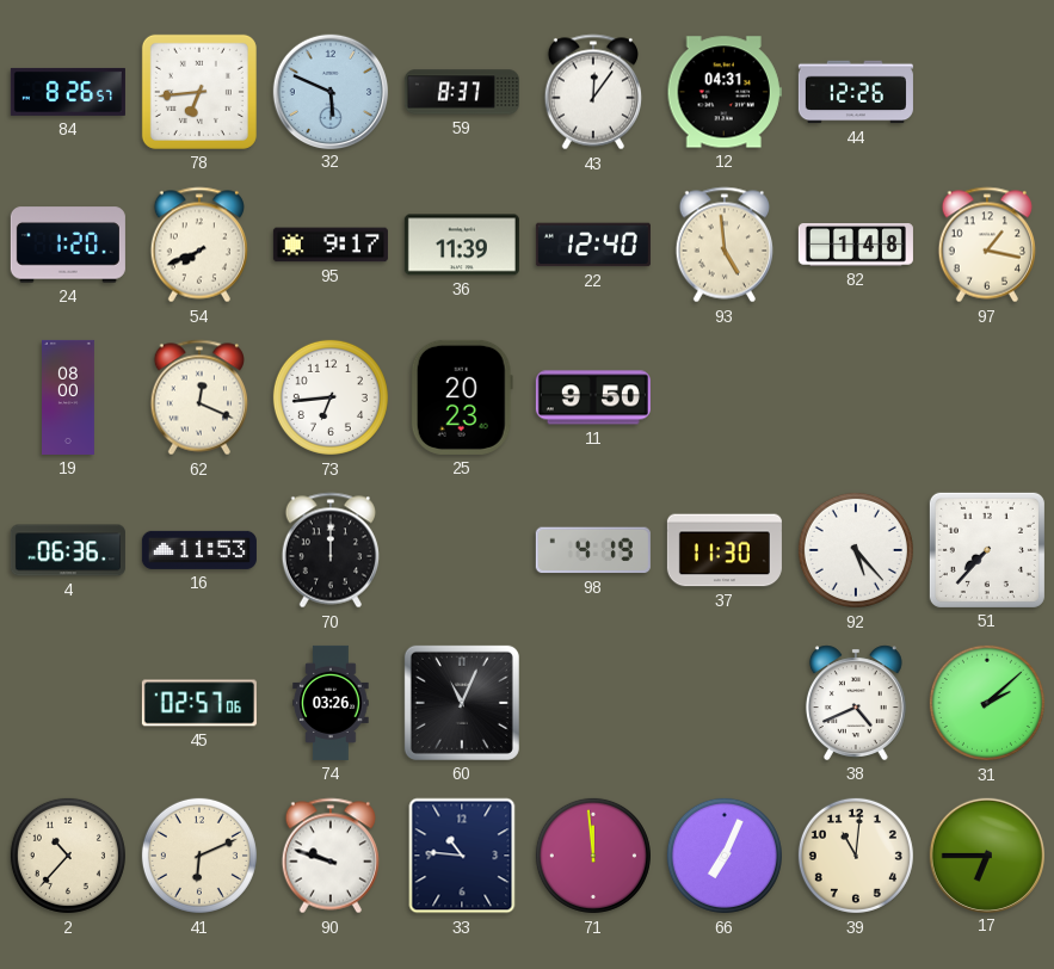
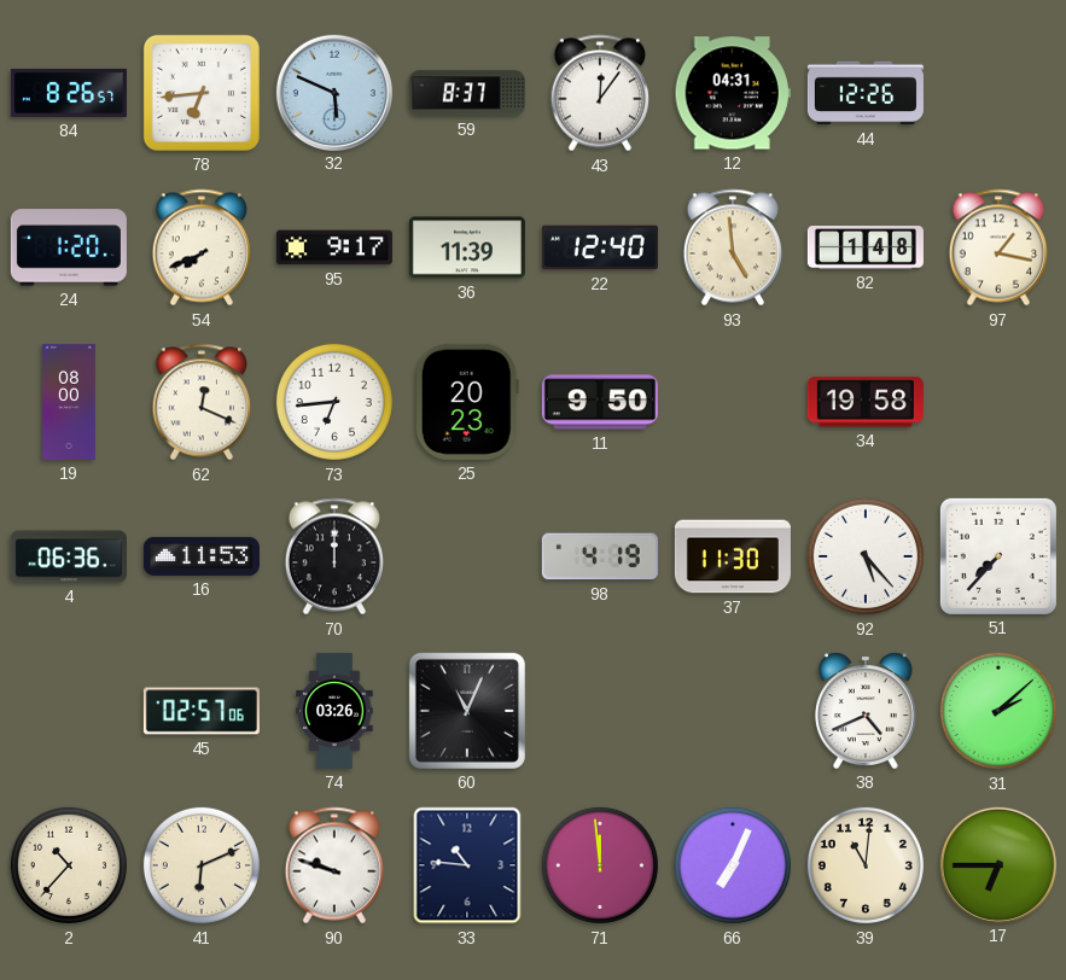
34: none -> 19:58 (866, 402)
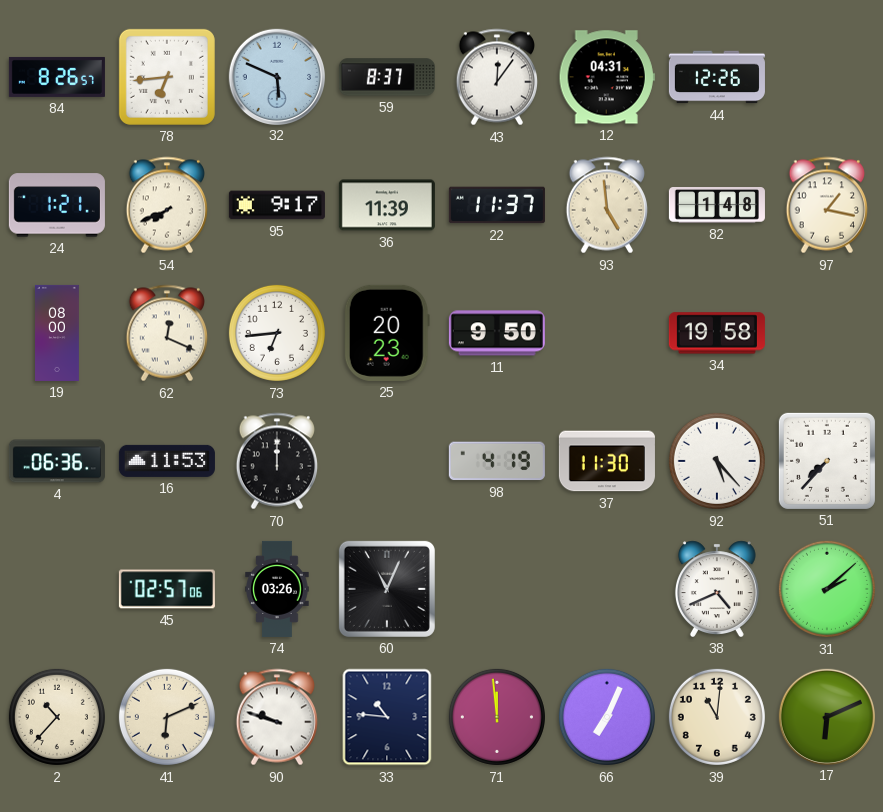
24: 1:20 -> 1:21 (57, 205)
22: 12:40 -> 11:37 (497, 205)
17: 6:45 -> 6:11 (826, 716)
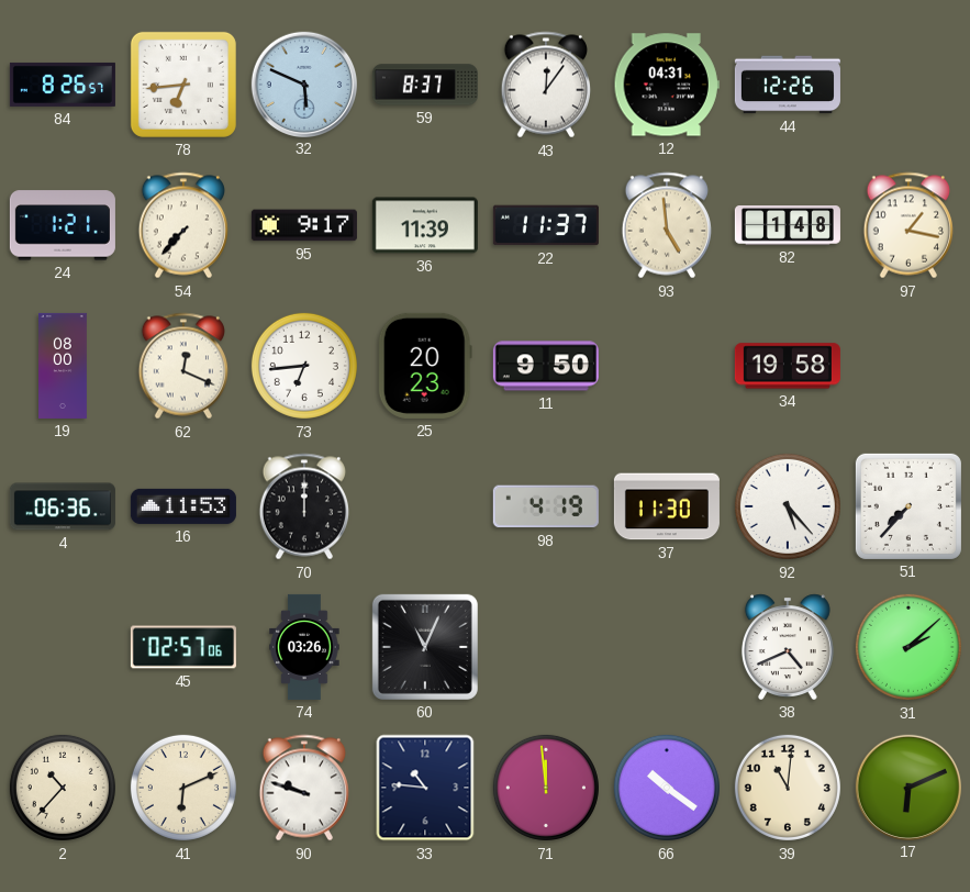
54: 7:41 -> 7:37 (182, 225)
66: 7:04 -> 10:21 (667, 788)
